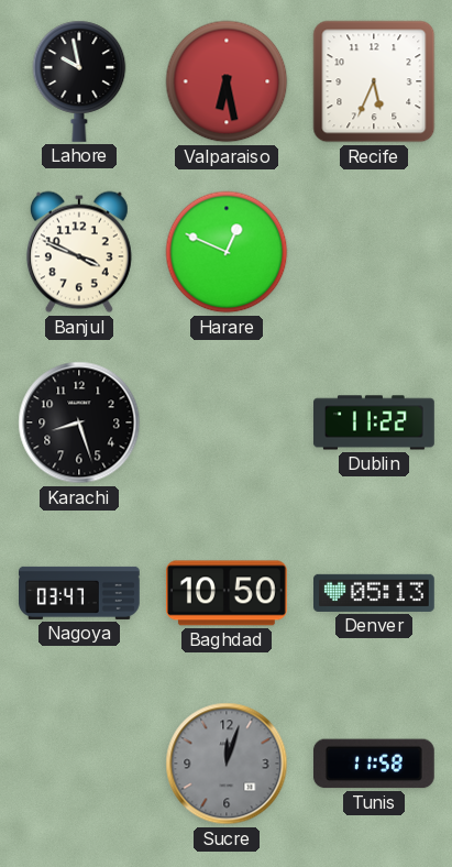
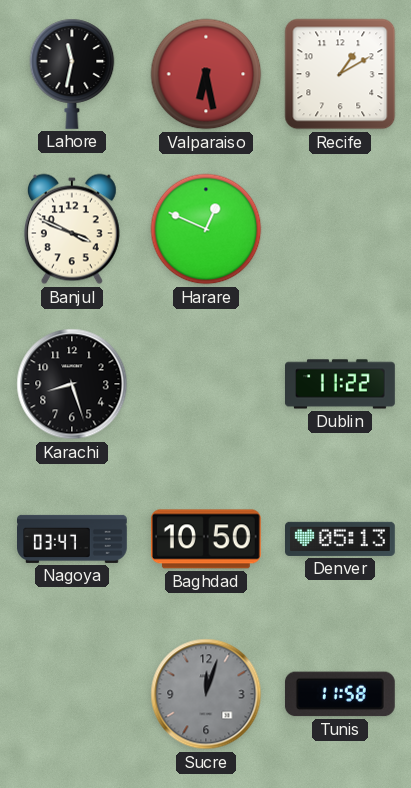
Lahore: 9:58 -> 11:32 (72, 74)
Recife: 5:34 -> 1:10 (340, 74)
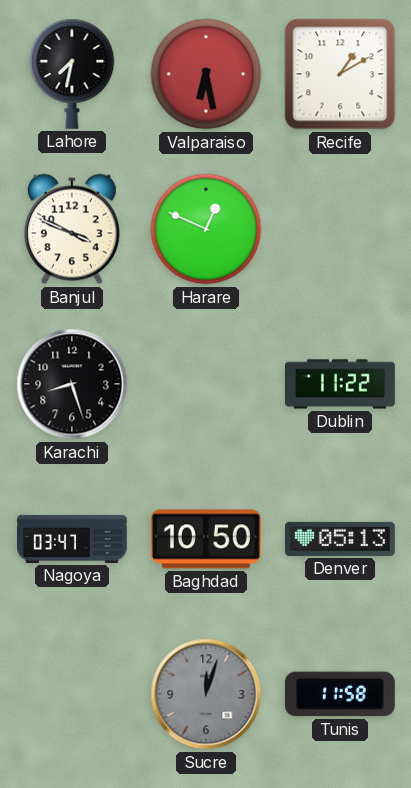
Lahore: 11:32 -> 7:32 (72, 74)
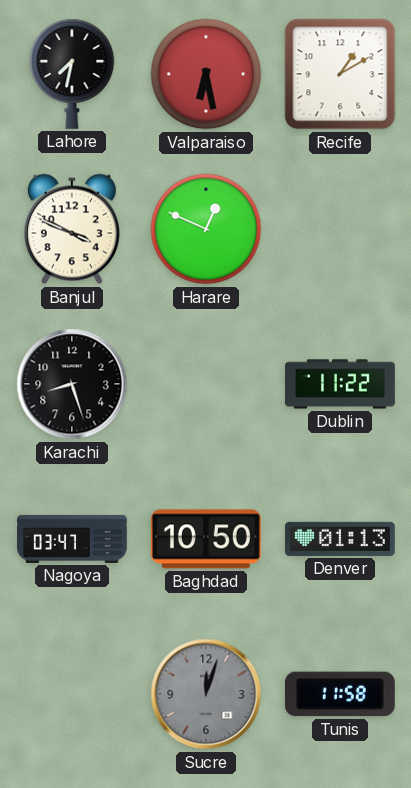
Denver: 05:13 -> 01:13 (341, 539)
